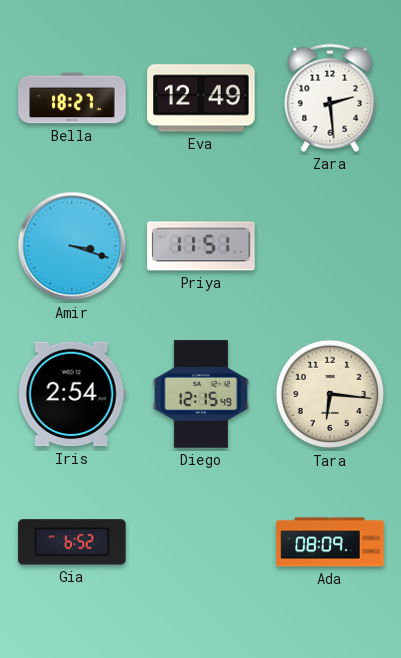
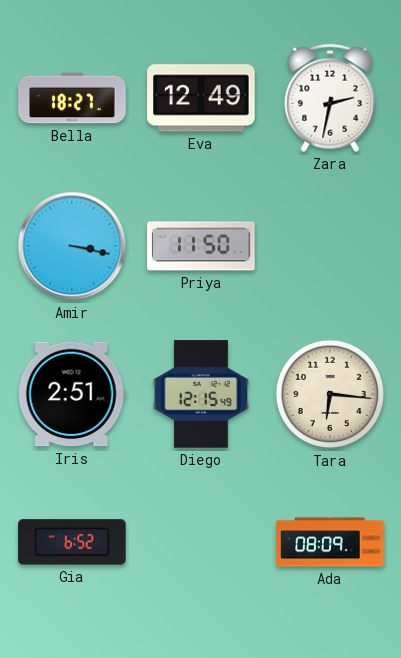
Zara: 2:29 -> 2:32 (330, 98)
Amir: 3:18 -> 3:17 (72, 246)
Priya: 11:51 -> 11:50 (201, 246)
Iris: 2:54 -> 2:51 (72, 394)
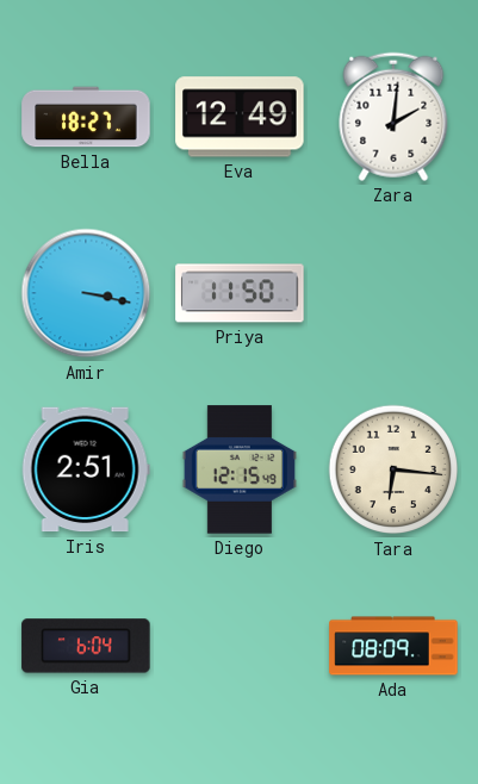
Zara: 2:32 -> 2:01 (393, 117)
Gia: 6:52 -> 6:04 (86, 646)
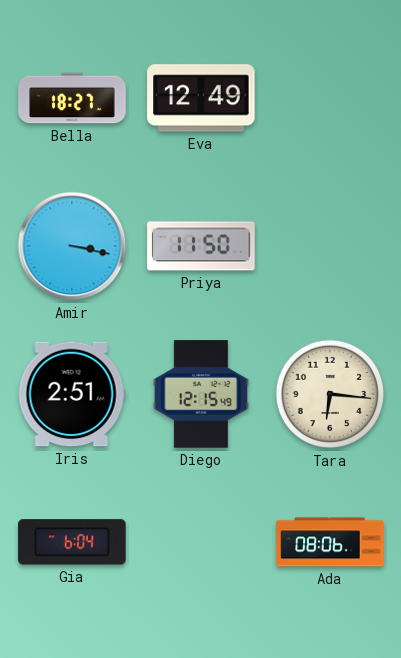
Zara: 2:01 -> none (393, 117)
Ada: 08:09 -> 08:06 (330, 542)
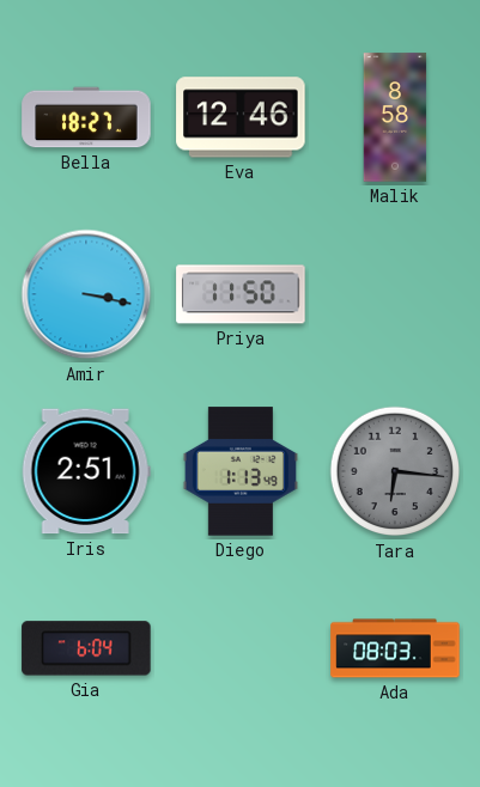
Eva: 12:49 -> 12:46 (241, 117)
Malik: none -> 8:58 (395, 117)
Diego: 12:15 -> 1:13 (241, 471)
Tara dial: cream -> grey (395, 471)
Ada: 08:06 -> 08:03 (395, 648)
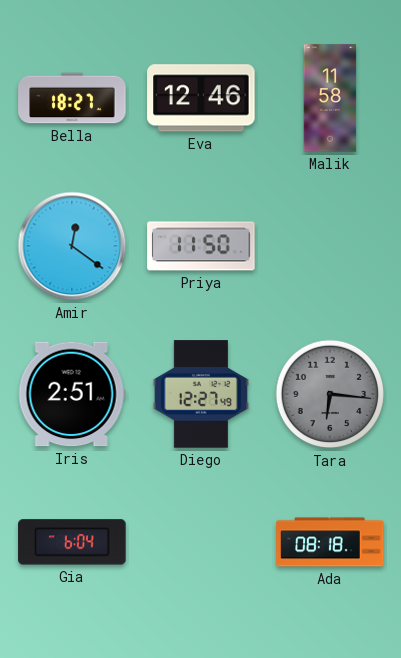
Malik: 8:58 -> 11:58 (330, 98)
Amir: 3:17 -> 12:21 (72, 246)
Diego: 1:13 -> 12:27 (201, 394)
Ada: 08:03 -> 08:18 (330, 542)
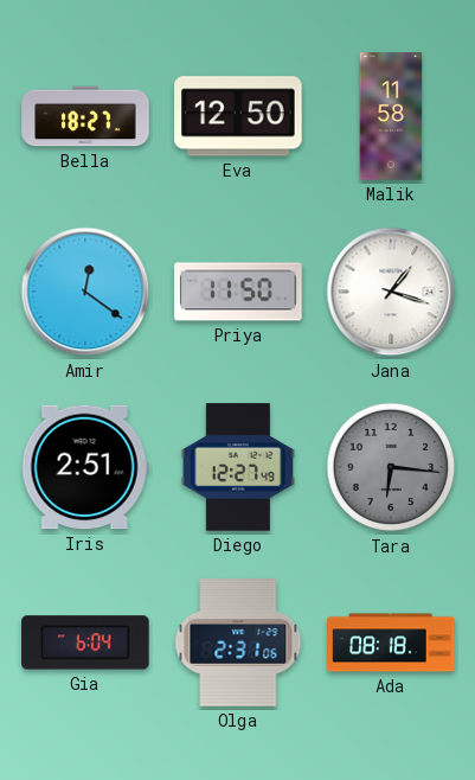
Eva: 12:46 -> 12:50 (238, 116)
Jana: none -> 1:18 (391, 292)
Olga: none -> 2:31 (238, 642)
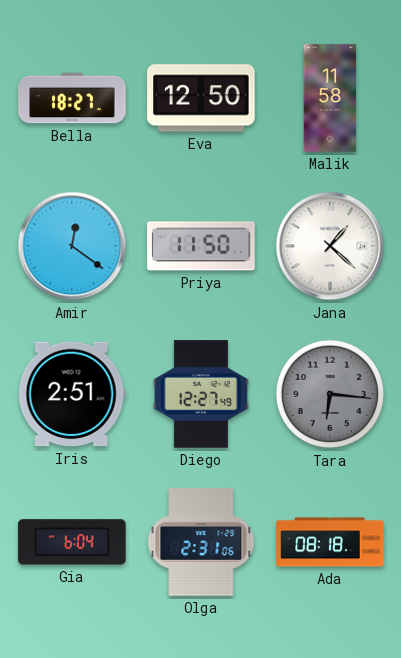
Jana: 1:18 -> 1:22 (330, 246)
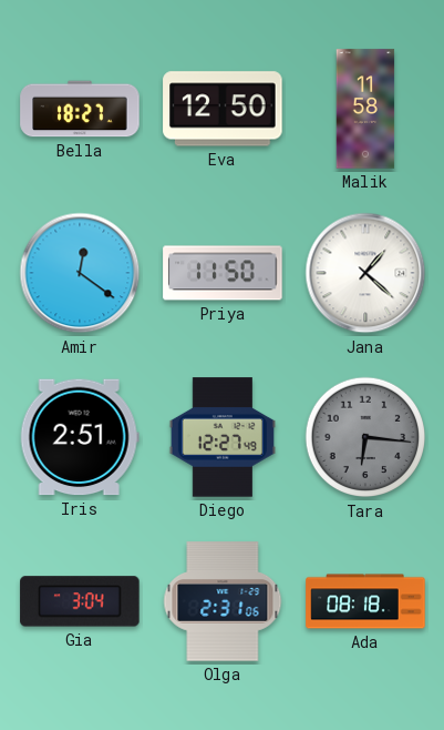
Gia: 6:04 -> 3:04 (80, 601)
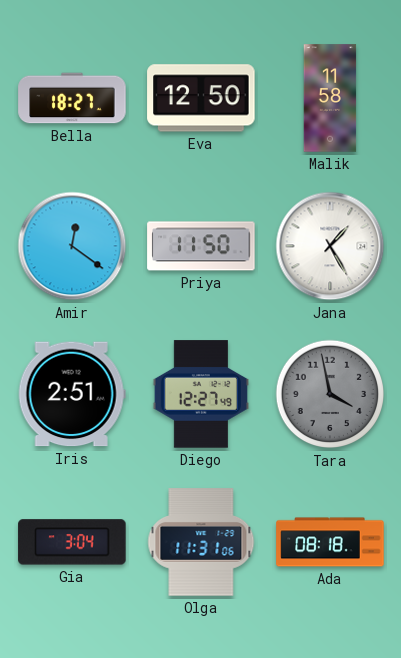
Jana: 1:22 -> 1:25 (330, 246)
Tara: 6:16 -> 3:58 (330, 394)
Olga: 2:31 -> 11:31 (201, 542)
